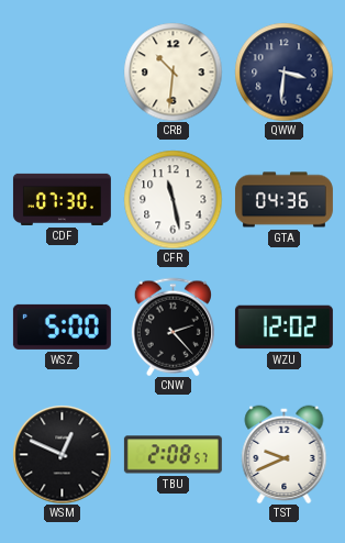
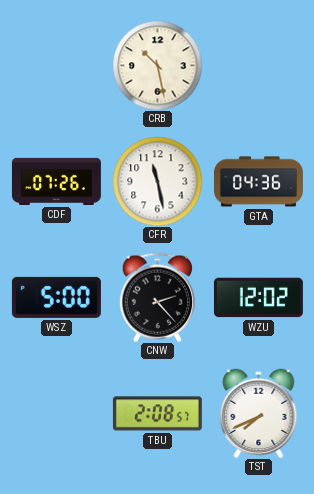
CRB: 10:31 -> 10:28 (157, 65)
QWW: 3:31 -> none (283, 71)
CDF: 07:30 -> 07:26 (56, 181)
WSM: 12:49 -> none (62, 454)
TST: 9:41 -> 7:41 (259, 413)
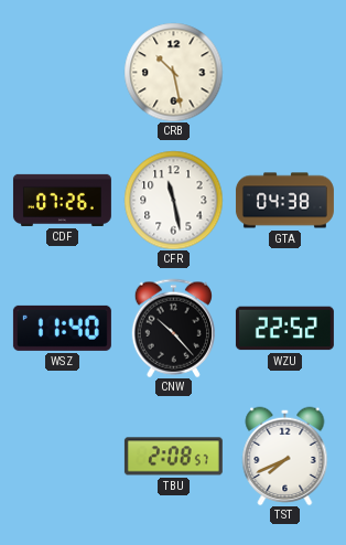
GTA: 04:36 -> 04:38 (284, 201)
WSZ: 5:00 -> 11:40 (62, 328)
CNW: 2:23 -> 10:23 (173, 328)
WZU: 12:02 -> 22:52 (284, 329)
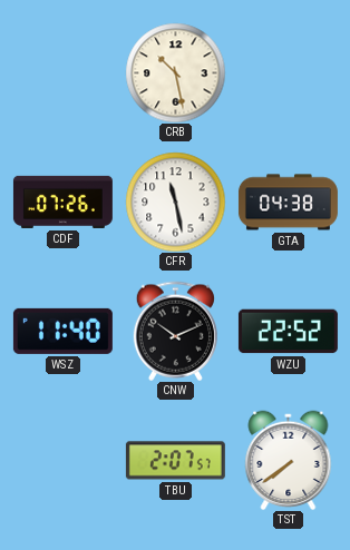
CNW: 10:23 -> 10:11 (175, 331)
TBU: 2:08 -> 2:07 (175, 461)
TST: 7:41 -> 7:39 (289, 460)
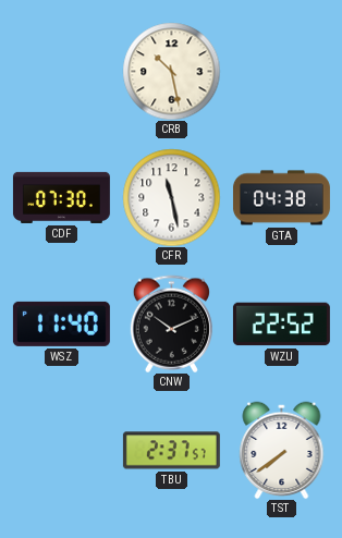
CDF: 07:26 -> 07:30 (61, 197)
TBU: 2:07 -> 2:37 (171, 451)
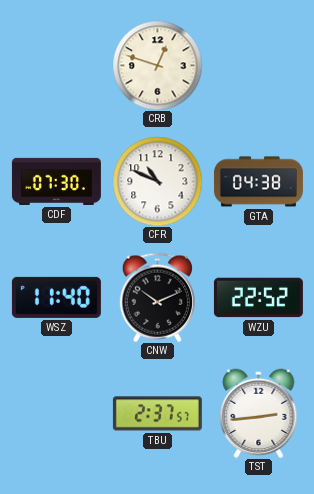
CRB: 10:28 -> 12:48 (157, 65)
CFR: 11:28 -> 10:49 (157, 181)
TST: 7:39 -> 2:44 (259, 413)
